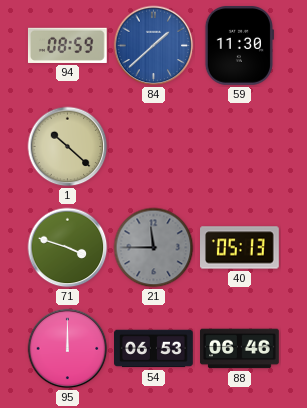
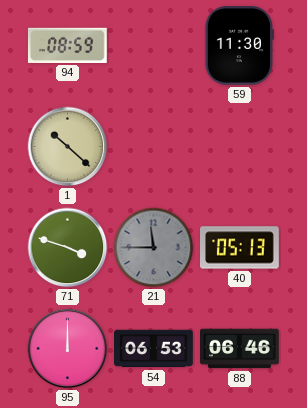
84: 1:38 -> none (154, 46)
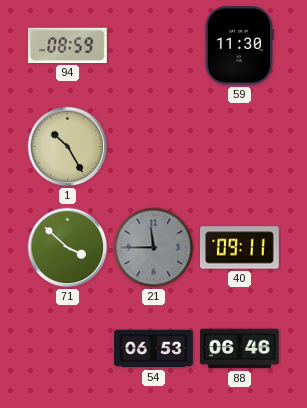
1: 10:22 -> 10:25 (68, 147)
71: 3:48 -> 3:52 (68, 248)
40: 05:13 -> 09:11 (240, 248)
95: 12:00 -> none (68, 349)
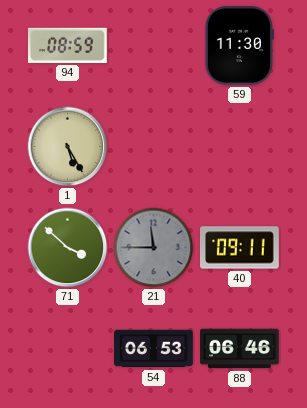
1: 10:25 -> 5:25 (68, 147)
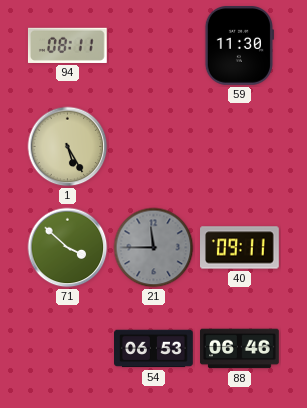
94: 08:59 -> 08:11 (67, 45)
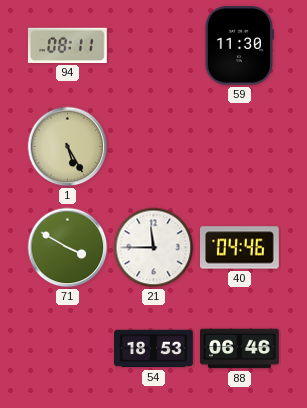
71: 3:52 -> 3:50 (68, 248)
21 dial: grey -> white (154, 248)
40: 09:11 -> 04:46 (240, 248)
54: 06:53 -> 18:53 (154, 349)
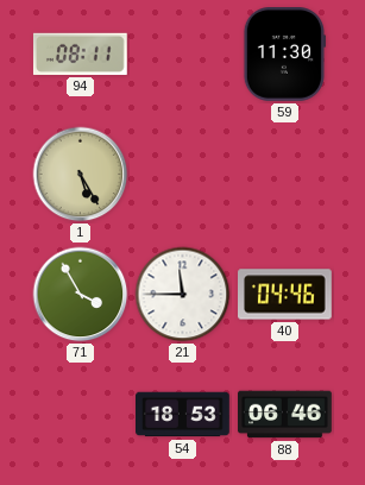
71: 3:50 -> 3:55 (81, 295)
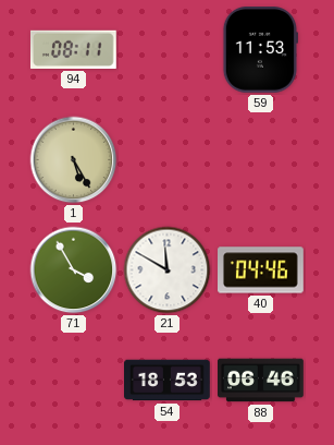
59: 11:30 -> 11:53 (260, 50)
21: 11:45 -> 11:50 (168, 270)
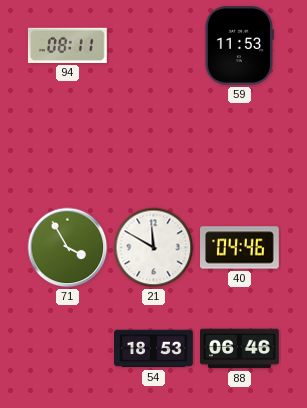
1: 5:25 -> none (74, 160)
